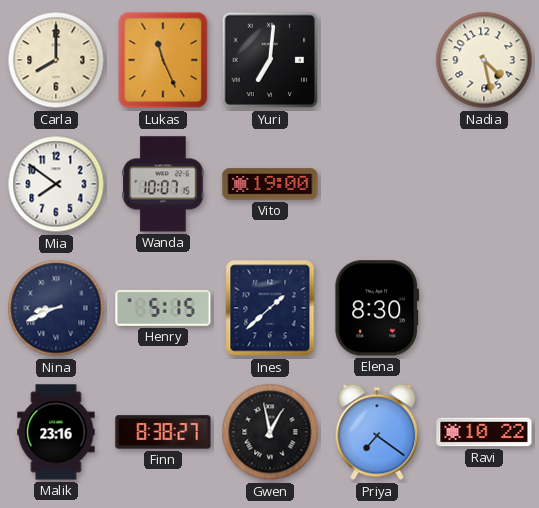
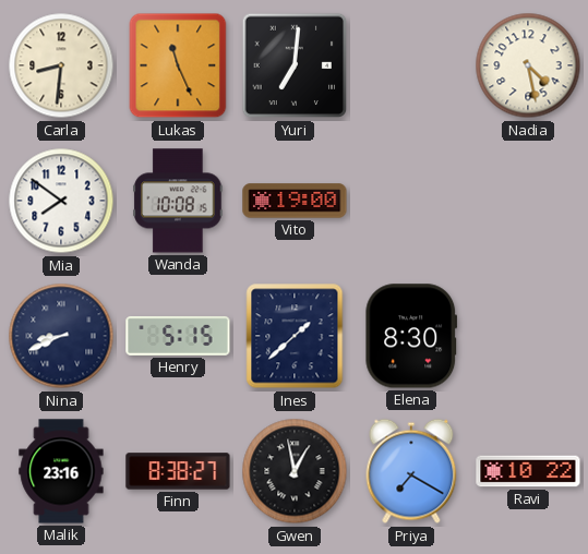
Carla: 8:00 -> 8:31 (61, 65)
Wanda: 10:07 -> 10:08 (178, 201)
Priya: 7:21 -> 7:20 (411, 471)
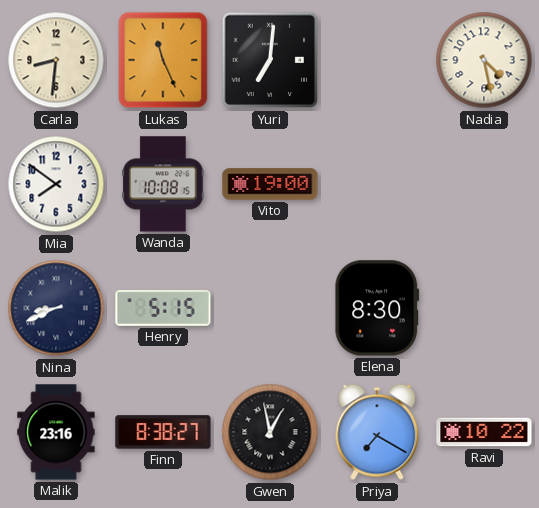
Ines: 1:38 -> none (295, 336)
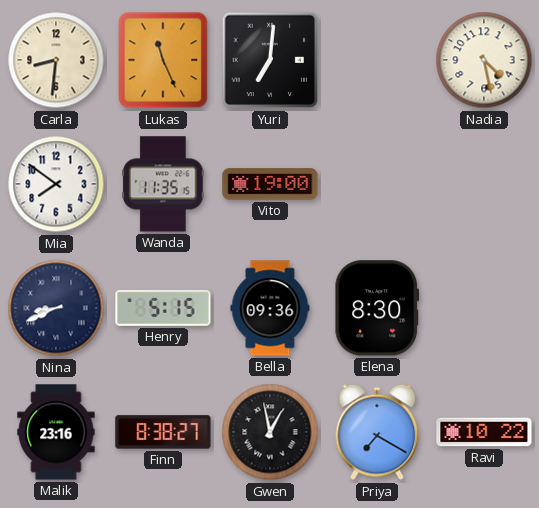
Wanda: 10:08 -> 11:35 (163, 184)
Bella: none -> 09:36 (270, 308)
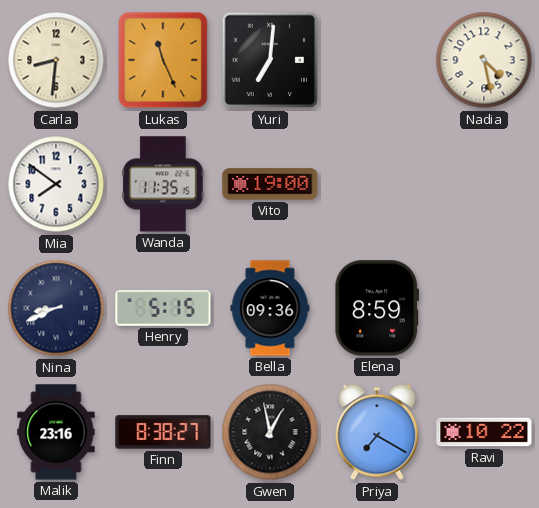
Elena: 8:30 -> 8:59 (377, 308)
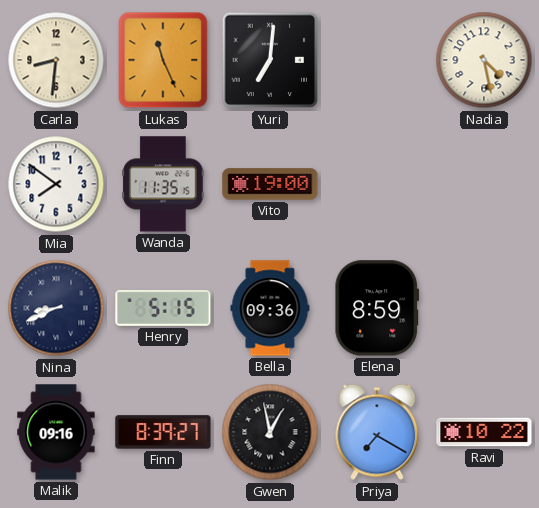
Malik: 23:16 -> 09:16 (56, 432)
Finn: 8:38 -> 8:39 (163, 432)
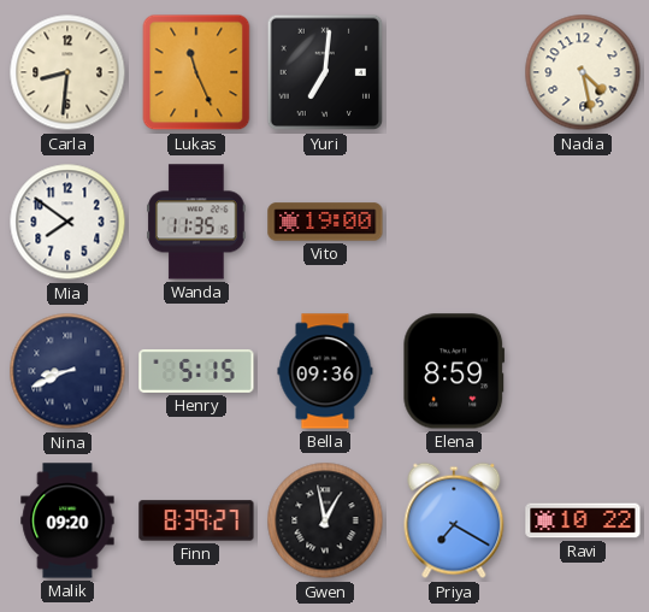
Malik: 09:16 -> 09:20 (67, 520)
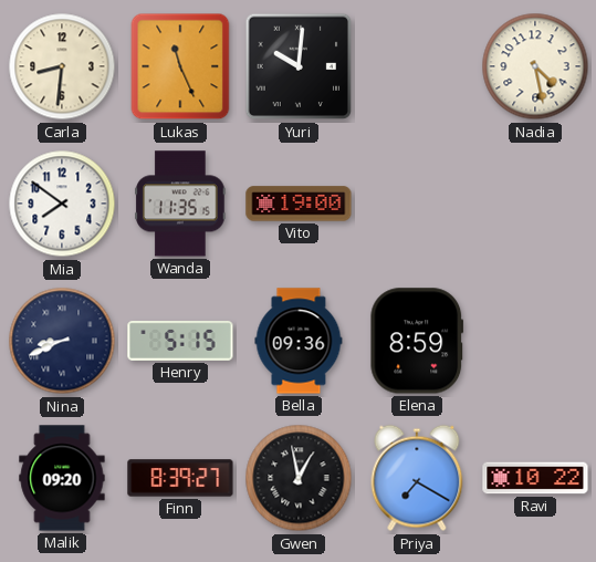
Yuri: 7:01 -> 10:01 (299, 66)
